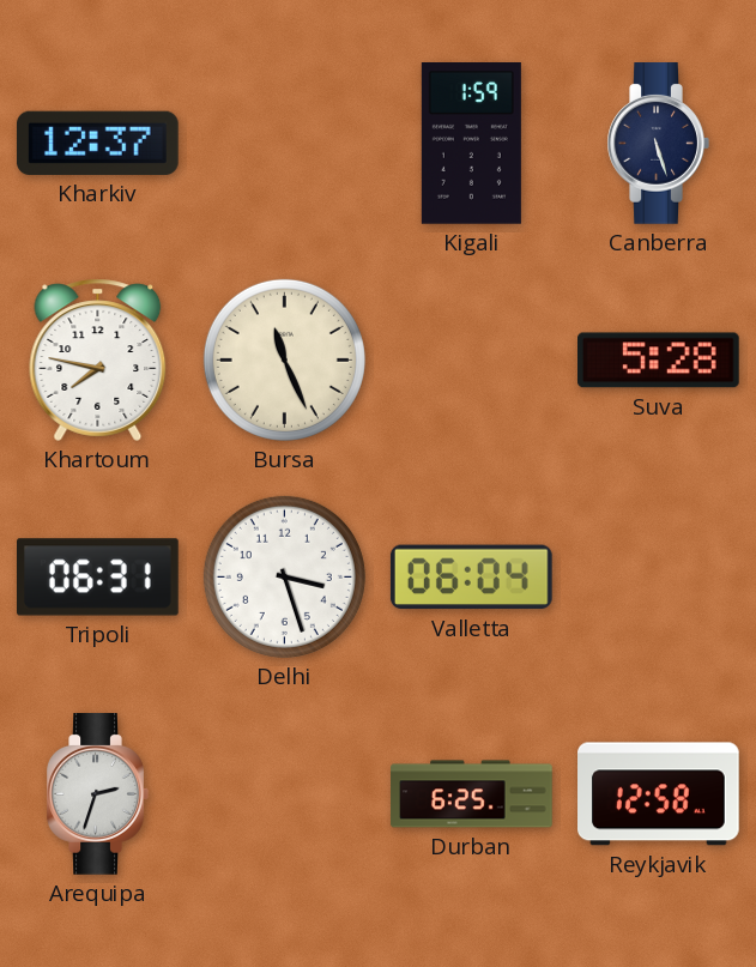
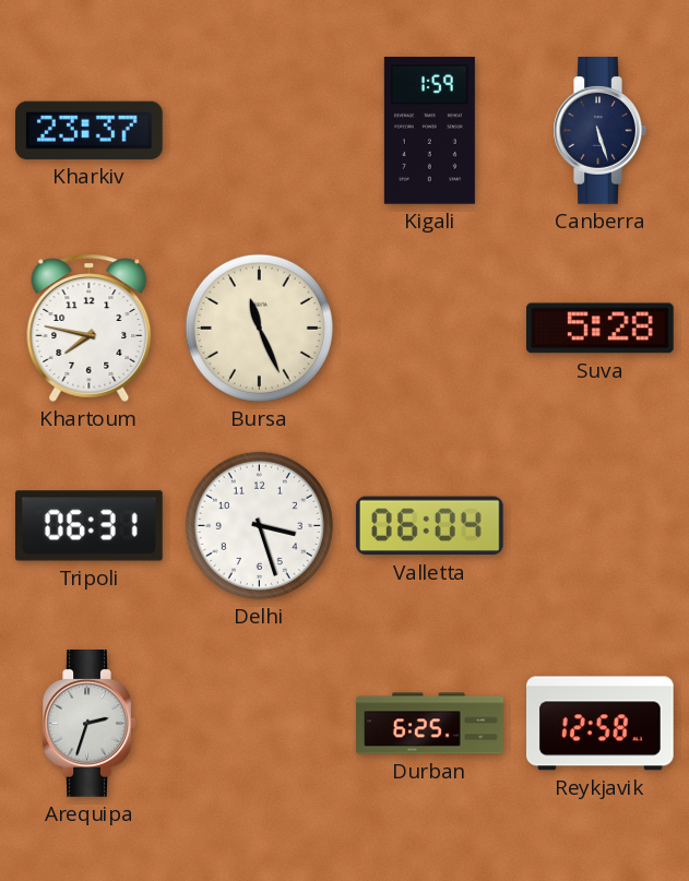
Kharkiv: 12:37 -> 23:37 (88, 130)
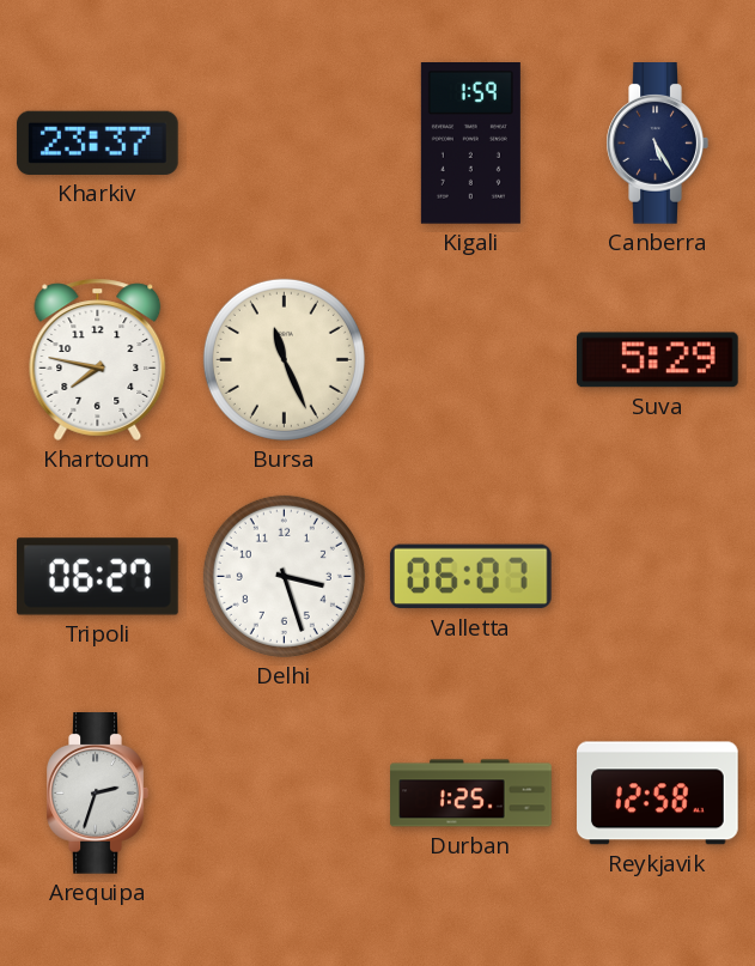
Canberra: 5:27 -> 5:25 (657, 144)
Suva: 5:28 -> 5:29 (658, 360)
Tripoli: 06:31 -> 06:27 (98, 577)
Valletta: 06:04 -> 06:07 (470, 577)
Durban: 6:25 -> 1:25 (471, 794)
